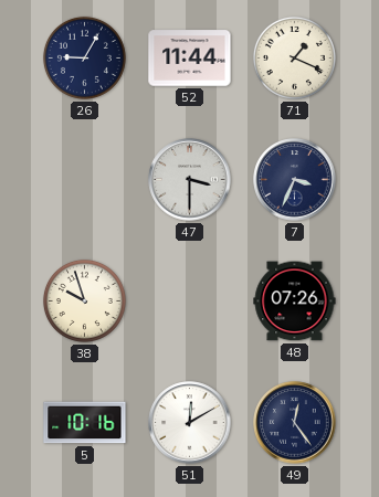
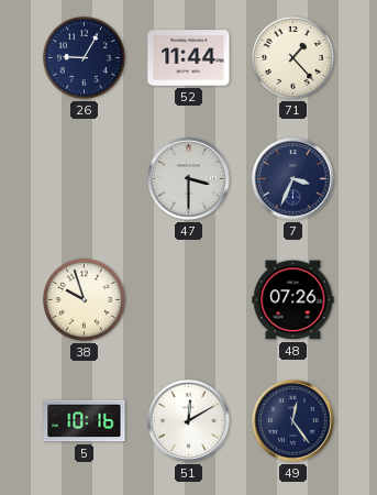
71: 1:19 -> 1:23 (292, 57)
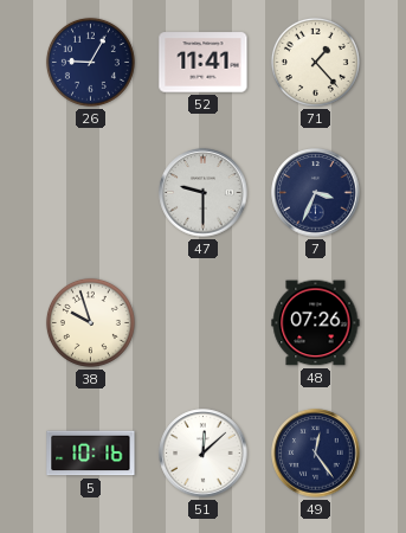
52: 11:44 -> 11:41 (204, 63)
47: 3:30 -> 9:30 (204, 193)
51: 12:10 -> 12:08 (204, 454)
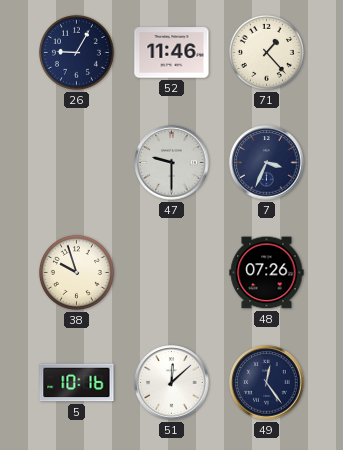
52: 11:41 -> 11:46 (172, 53)
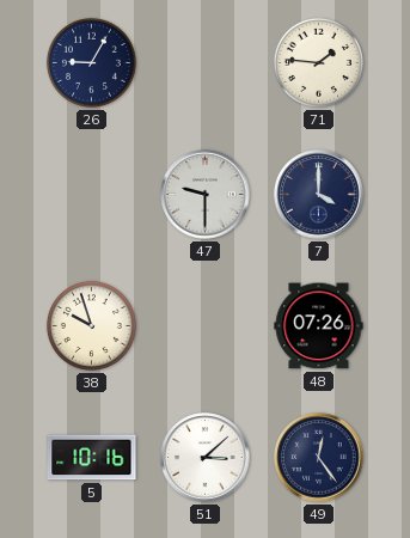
52: 11:46 -> none (172, 53)
71: 1:23 -> 1:46 (318, 62)
7: 3:34 -> 4:00 (319, 195)
51: 12:08 -> 3:08 (206, 458)
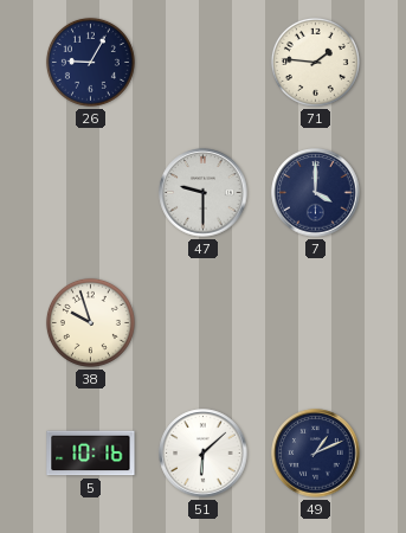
48: 07:26 -> none (319, 326)
51: 3:08 -> 6:08 (204, 454)
49: 12:24 -> 1:11 (316, 454)
